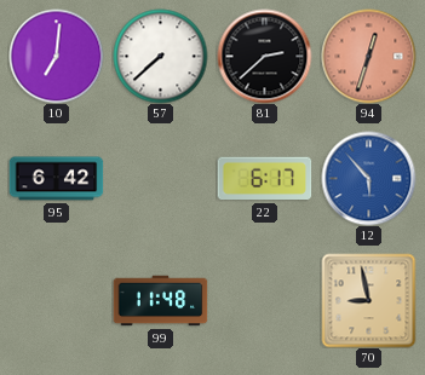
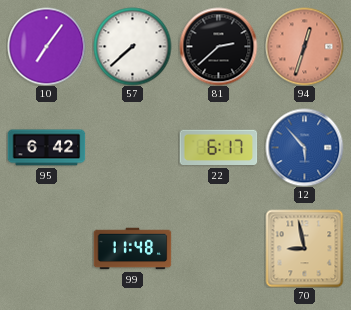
10: 7:01 -> 7:06 (46, 46)
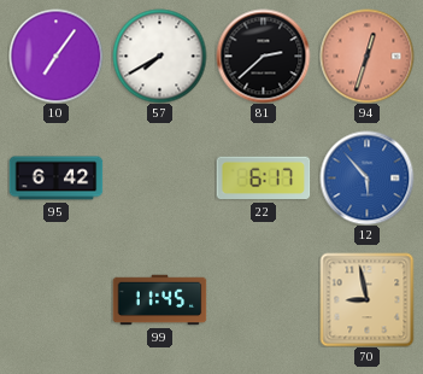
57: 7:38 -> 7:40 (159, 55)
99: 11:48 -> 11:45 (159, 300)
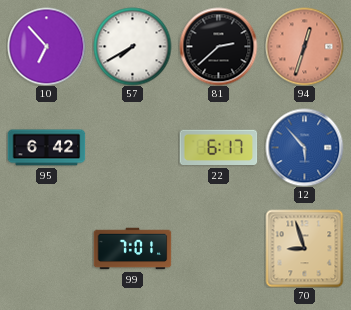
10: 7:06 -> 6:53 (46, 46)
99: 11:45 -> 7:01 (132, 249)
70: 8:58 -> 8:57 (304, 248)
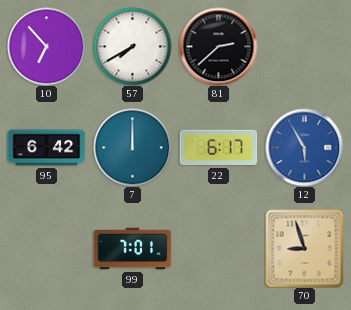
94: 12:33 -> none (304, 46)
7: none -> 12:00 (132, 147)
12: 5:53 -> 5:55 (304, 147)
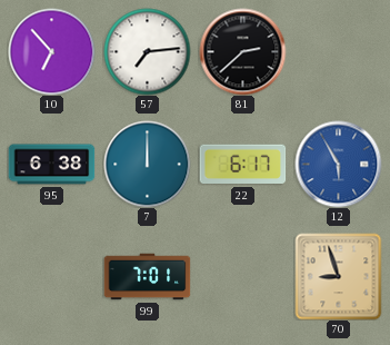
57: 7:40 -> 7:14 (147, 51)
95: 6:42 -> 6:38 (51, 165)
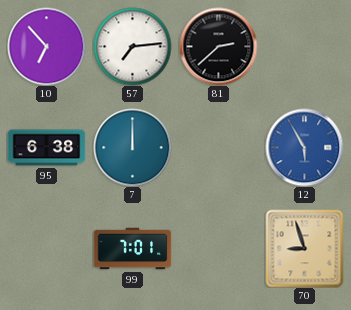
22: 6:17 -> none (242, 165)
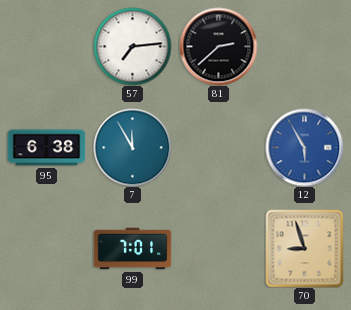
10: 6:53 -> none (46, 46)
7: 12:00 -> 11:55 (132, 147)
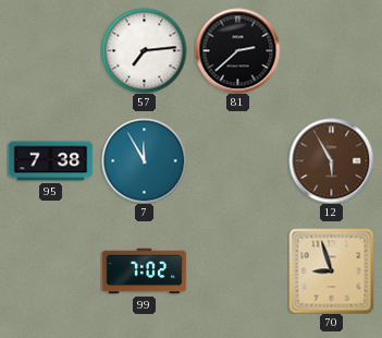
95: 6:38 -> 7:38 (50, 161)
12 dial: blue -> brown (331, 160)
99: 7:01 -> 7:02 (144, 271)
